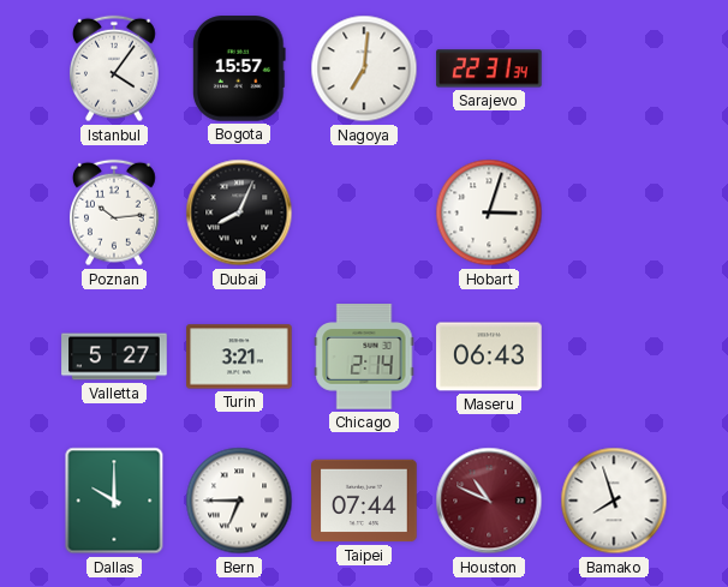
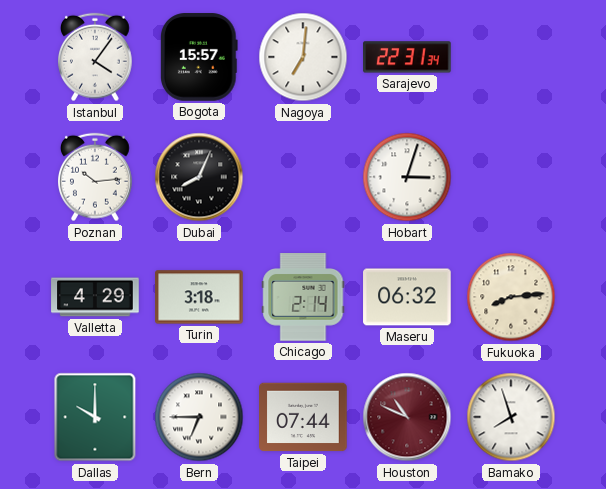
Valletta: 5:27 -> 4:29 (95, 297)
Turin: 3:21 -> 3:18 (199, 297)
Maseru: 06:43 -> 06:32 (407, 297)
Fukuoka: none -> 8:14 (511, 297)
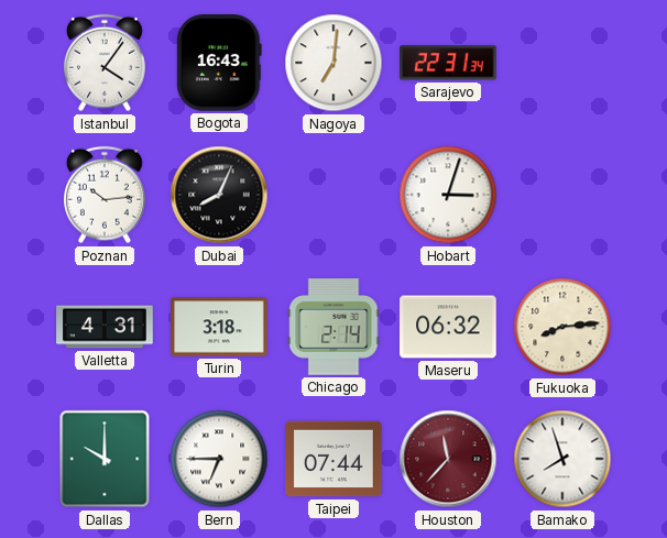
Bogota: 15:57 -> 16:43 (219, 63)
Valletta: 4:29 -> 4:31 (105, 327)
Houston: 10:49 -> 11:37 (448, 459)
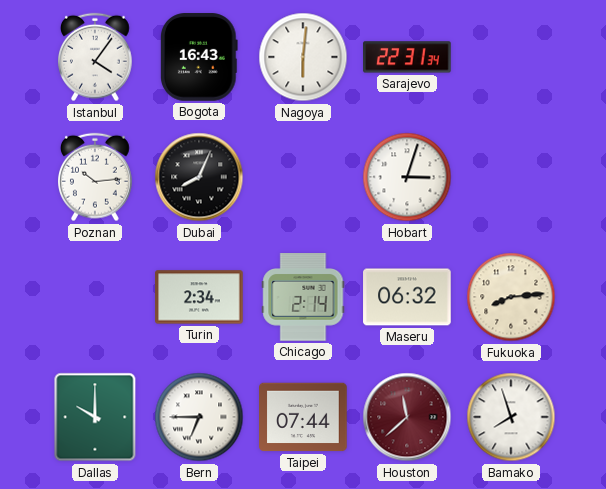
Nagoya: 7:01 -> 6:01 (303, 57)
Valletta: 4:31 -> none (105, 327)
Turin: 3:18 -> 2:34 (199, 297)
Houston: 11:37 -> 11:38 (407, 417)
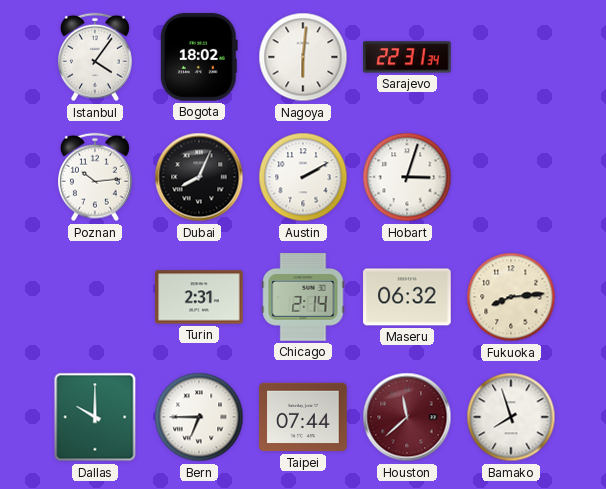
Bogota: 16:43 -> 18:02 (199, 57)
Austin: none -> 2:10 (303, 177)
Turin: 2:34 -> 2:31 (199, 297)
